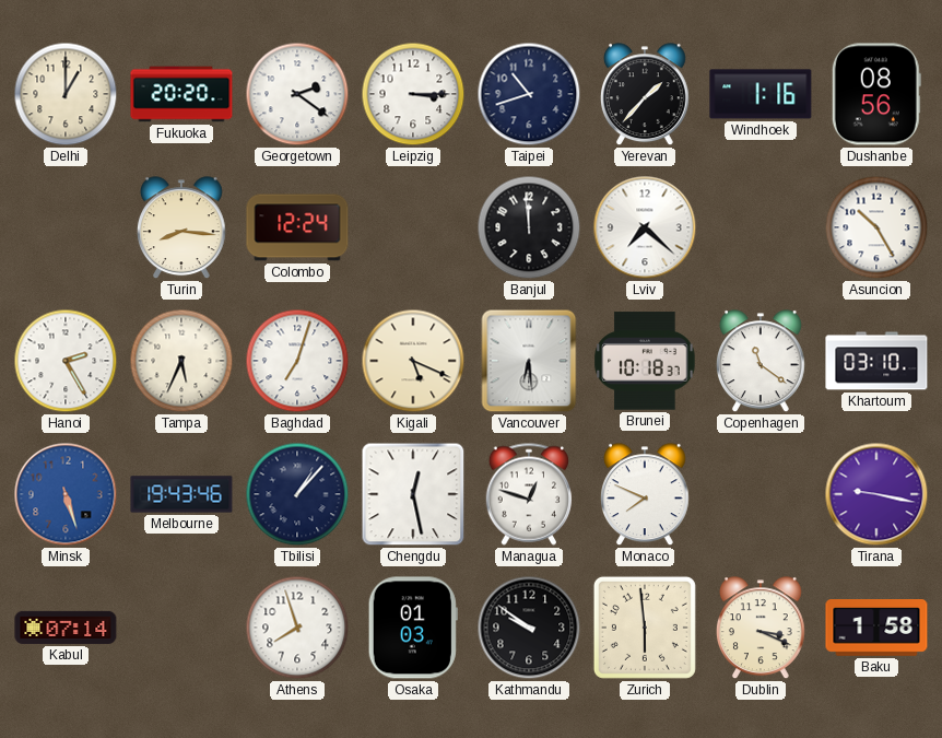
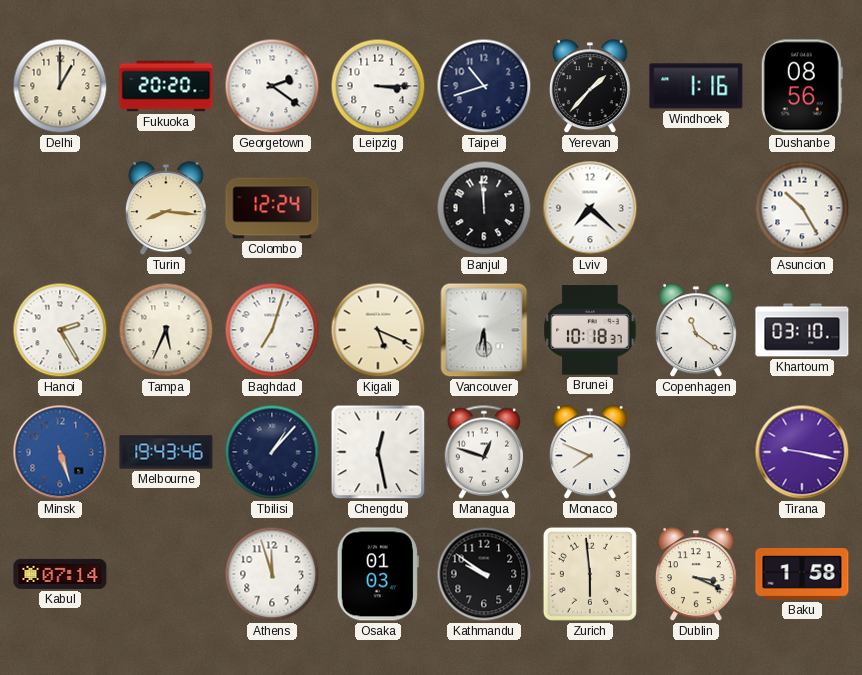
Athens: 7:57 -> 11:57 (272, 574)
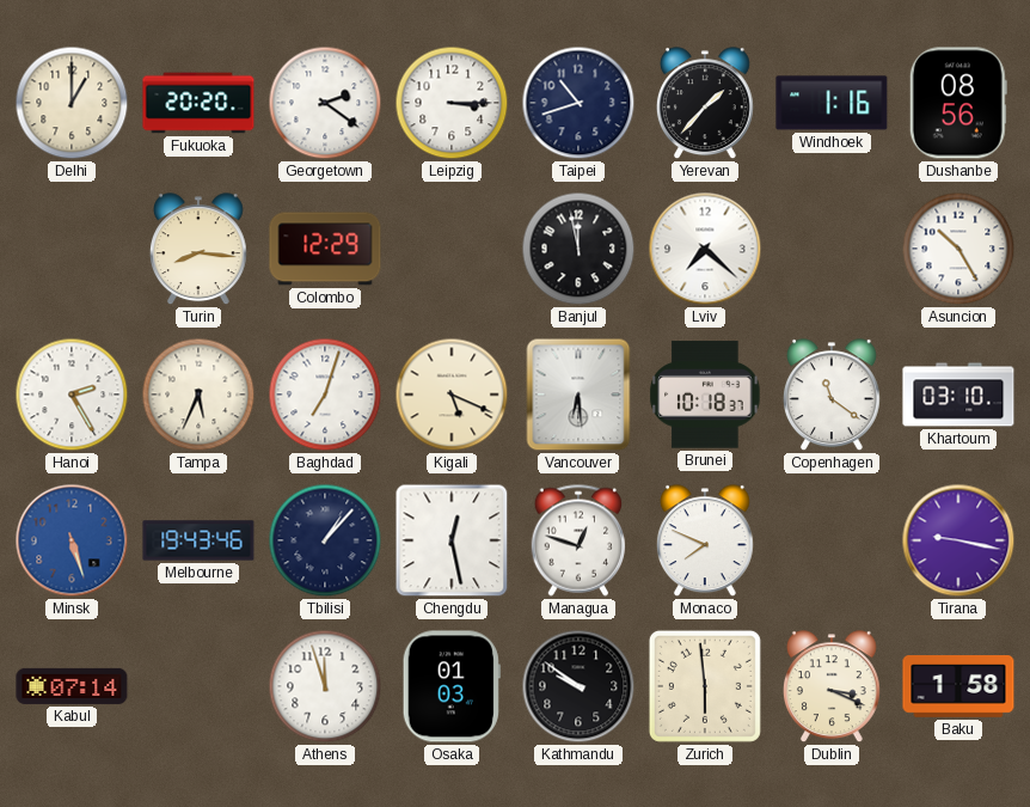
Colombo: 12:24 -> 12:29 (325, 249)
Banjul: 11:59 -> 11:58 (578, 249)
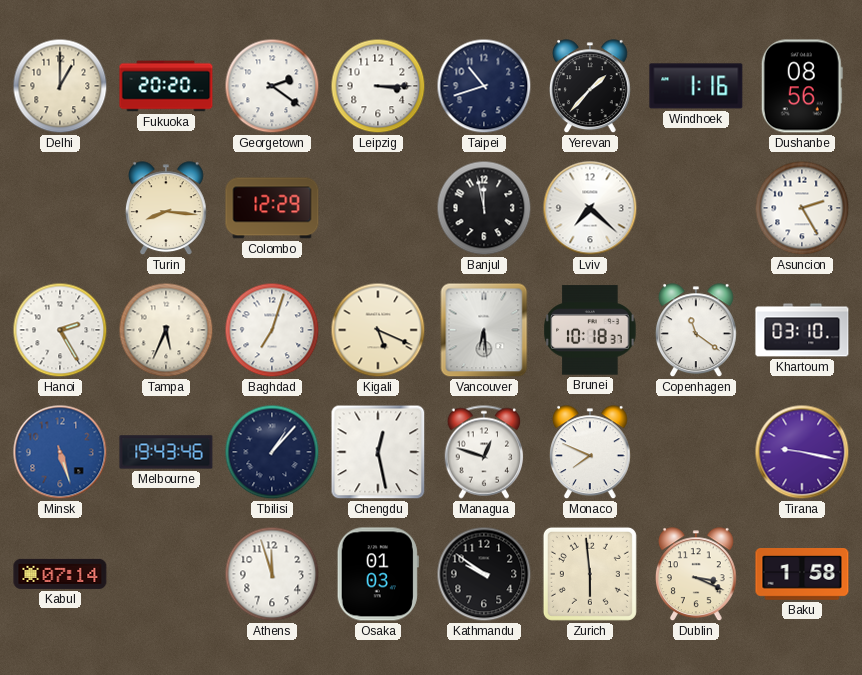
Asuncion: 10:25 -> 2:25 (802, 208)
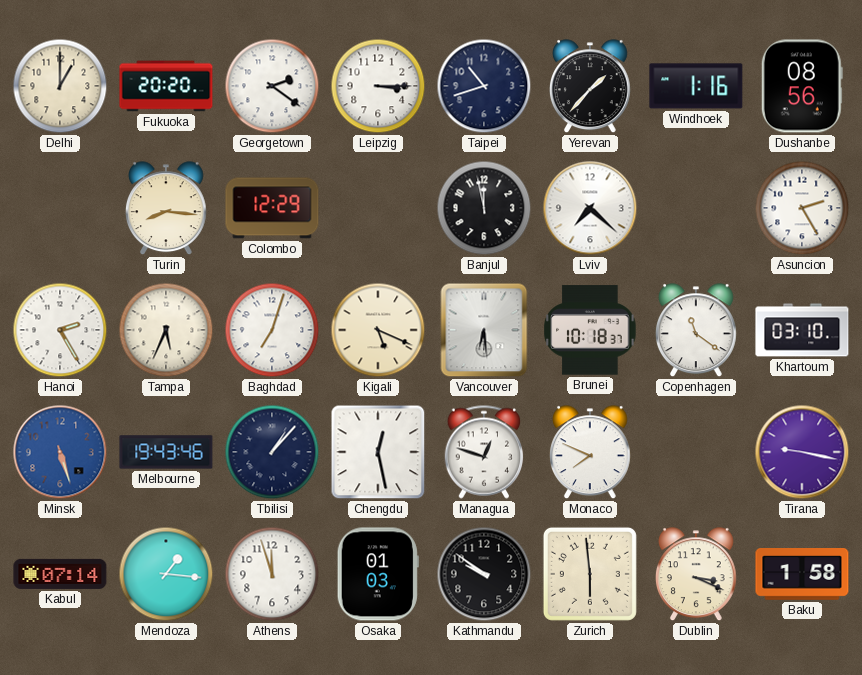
Mendoza: none -> 1:16 (166, 574)
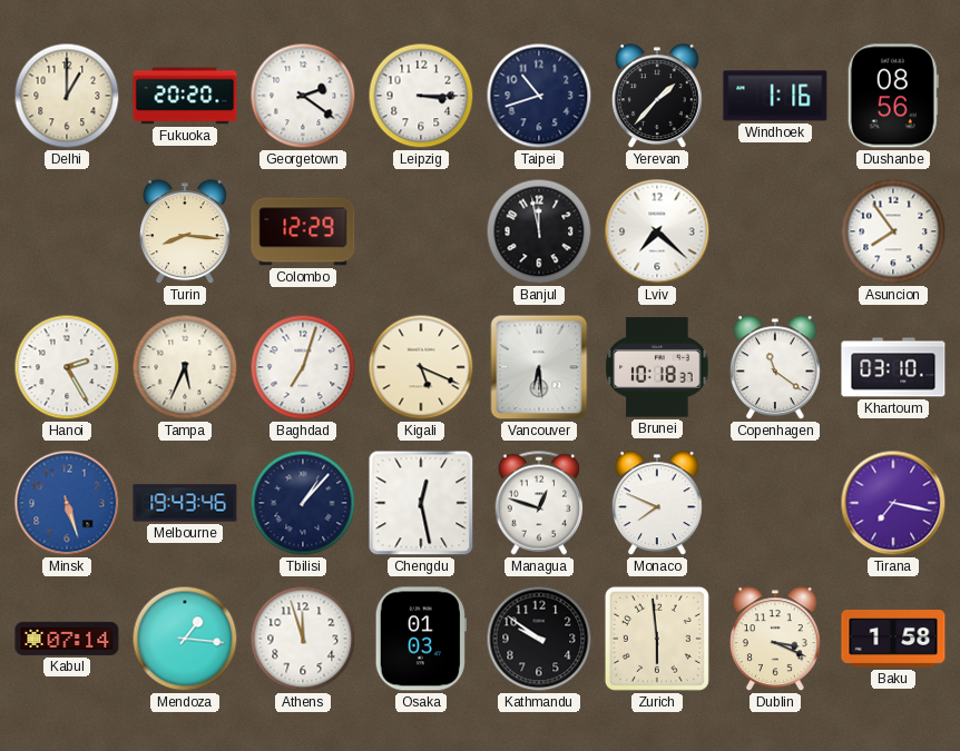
Asuncion: 2:25 -> 7:54 (893, 231)
Tirana: 9:17 -> 7:17 (893, 503)
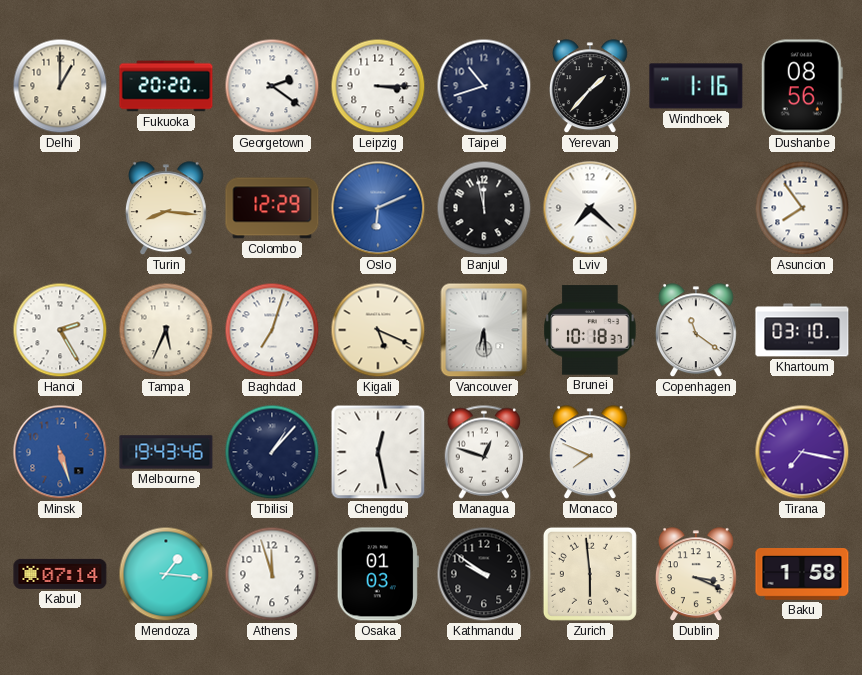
Oslo: none -> 6:11 (378, 208)
